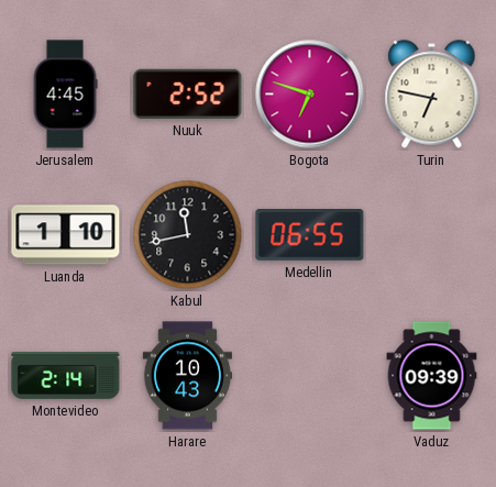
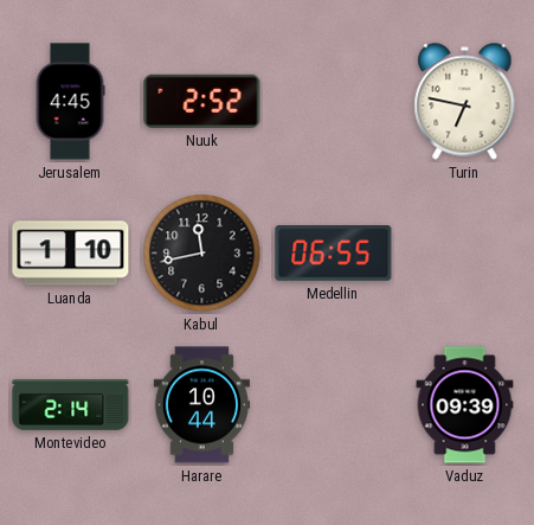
Bogota: 6:48 -> none (310, 95)
Harare: 10:43 -> 10:44 (202, 405)
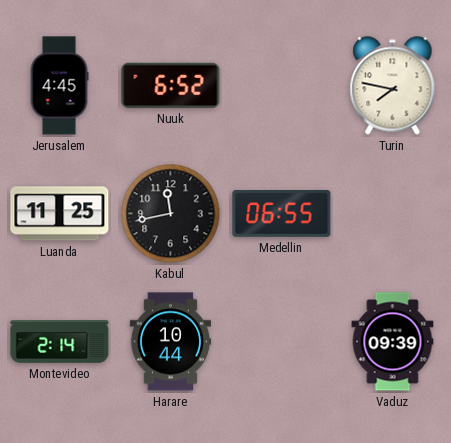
Nuuk: 2:52 -> 6:52 (171, 85)
Turin: 6:47 -> 7:47 (393, 86)
Luanda: 1:10 -> 11:25 (60, 214)
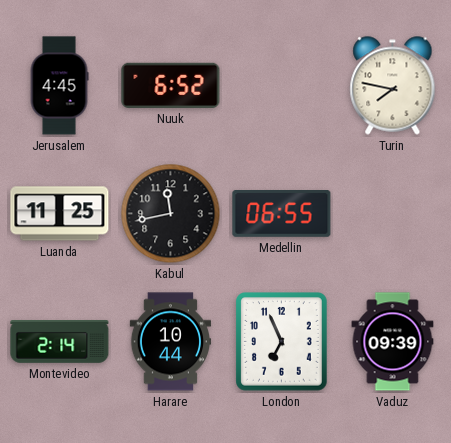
London: none -> 6:56 (282, 342)
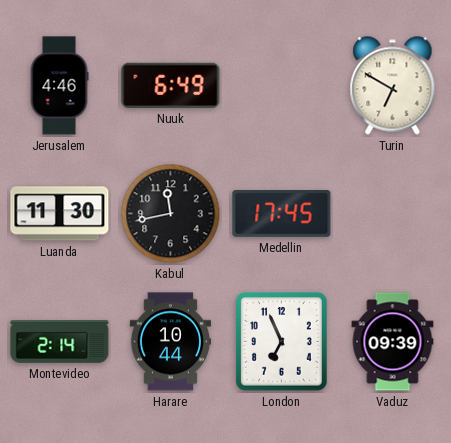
Jerusalem: 4:45 -> 4:46 (59, 86)
Nuuk: 6:52 -> 6:49 (171, 85)
Turin: 7:47 -> 6:50 (393, 86)
Luanda: 11:25 -> 11:30 (60, 214)
Medellin: 06:55 -> 17:45 (282, 214)
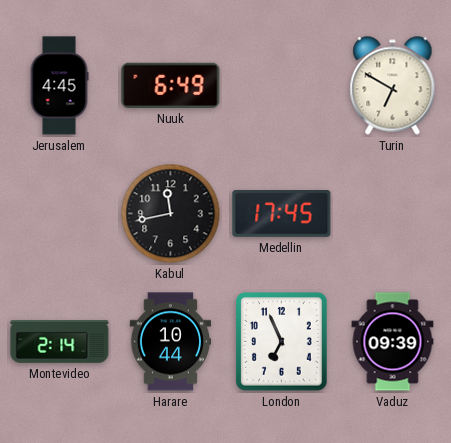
Jerusalem: 4:46 -> 4:45 (59, 86)
Luanda: 11:30 -> none (60, 214)
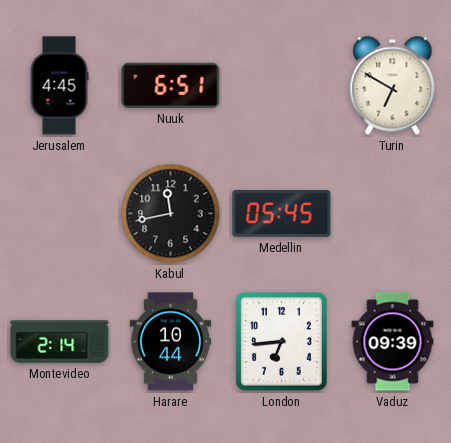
Nuuk: 6:49 -> 6:51 (171, 85)
Medellin: 17:45 -> 05:45 (282, 214)
London: 6:56 -> 6:44 (282, 342)
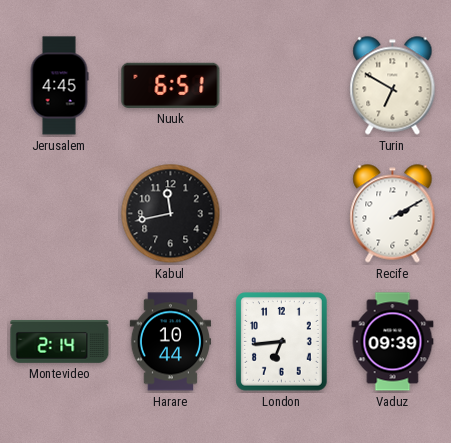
Medellin: 05:45 -> none (282, 214)
Recife: none -> 2:10 (393, 214)
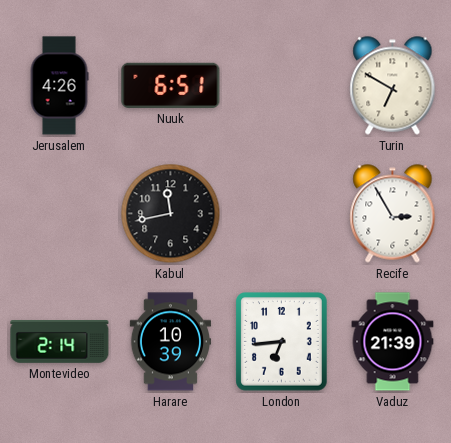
Jerusalem: 4:45 -> 4:26 (59, 86)
Recife: 2:10 -> 2:55 (393, 214)
Harare: 10:44 -> 10:39 (171, 342)
Vaduz: 09:39 -> 21:39 (393, 342)
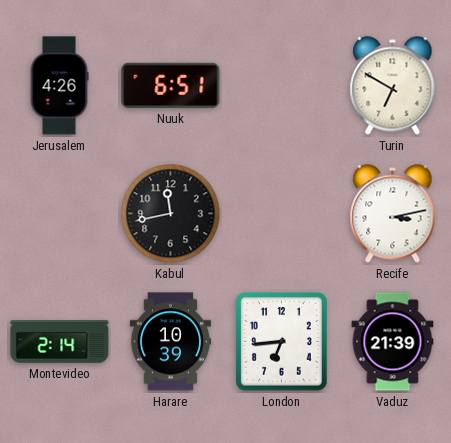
Recife: 2:55 -> 3:13 (393, 214)
